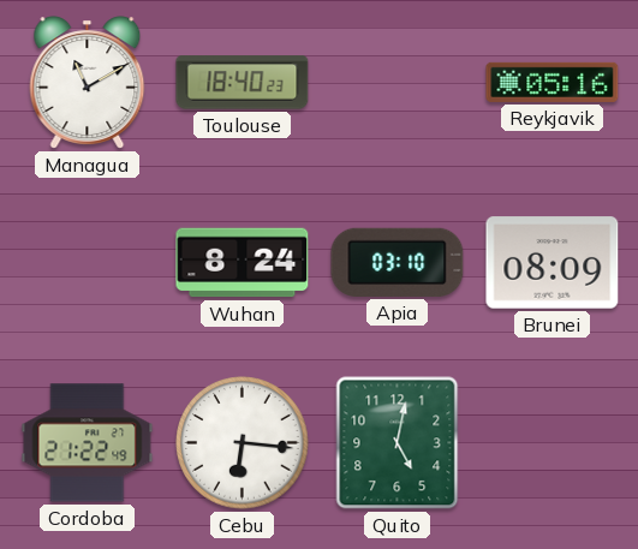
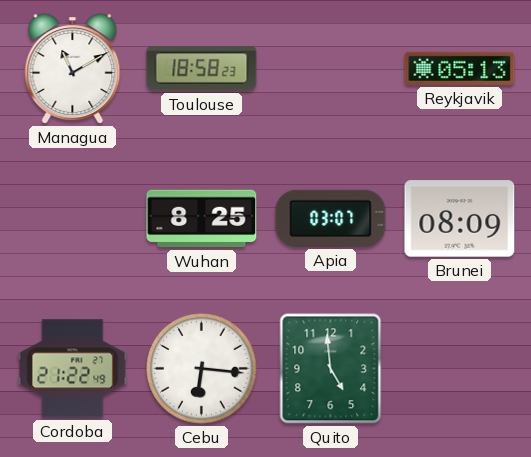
Toulouse: 18:40 -> 18:58 (202, 69)
Reykjavik: 05:16 -> 05:13 (460, 68)
Wuhan: 8:24 -> 8:25 (202, 219)
Apia: 03:10 -> 03:07 (331, 218)
Quito: 5:02 -> 4:59 (331, 369)
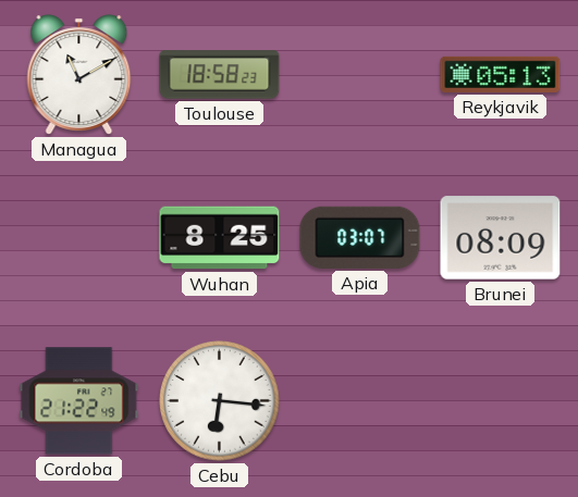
Quito: 4:59 -> none (331, 369)
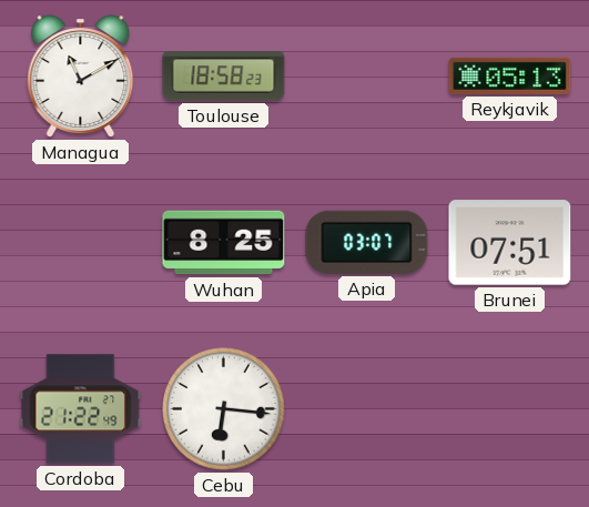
Brunei: 08:09 -> 07:51 (510, 243)
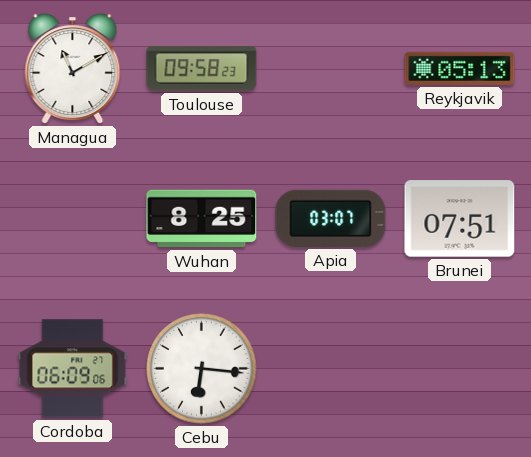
Toulouse: 18:58 -> 09:58 (202, 69)
Cordoba: 21:22 -> 06:09 (73, 369)
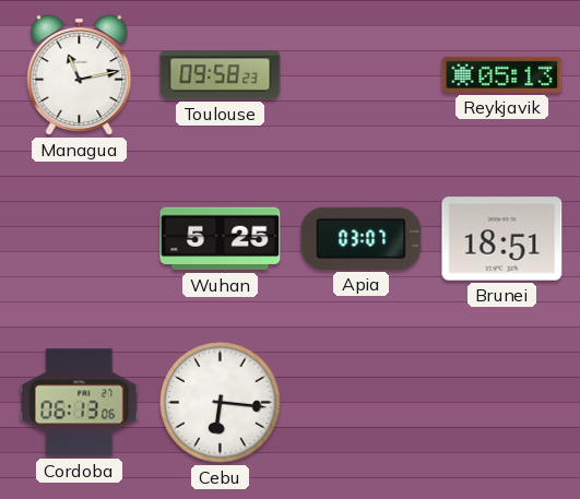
Managua: 11:10 -> 11:13 (80, 75)
Wuhan: 8:25 -> 5:25 (221, 239)
Brunei: 07:51 -> 18:51 (502, 239)
Cordoba: 06:09 -> 06:13 (80, 403)
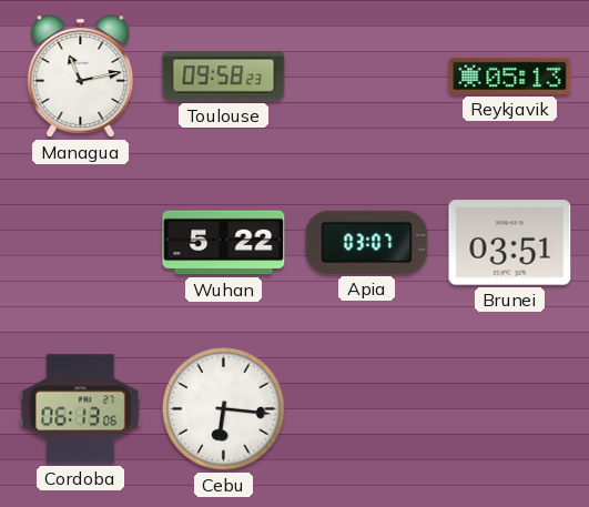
Wuhan: 5:25 -> 5:22 (224, 243)
Brunei: 18:51 -> 03:51 (510, 243)
